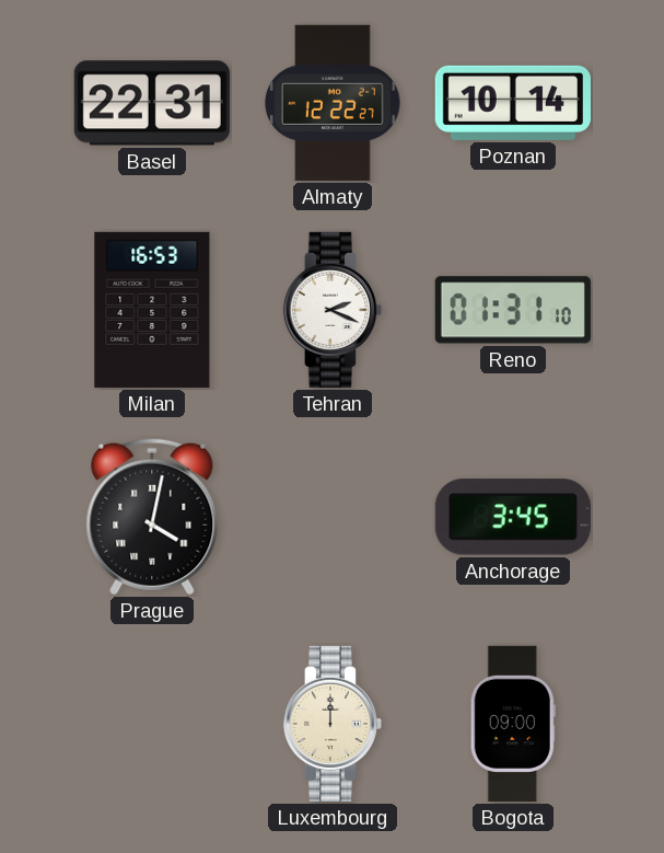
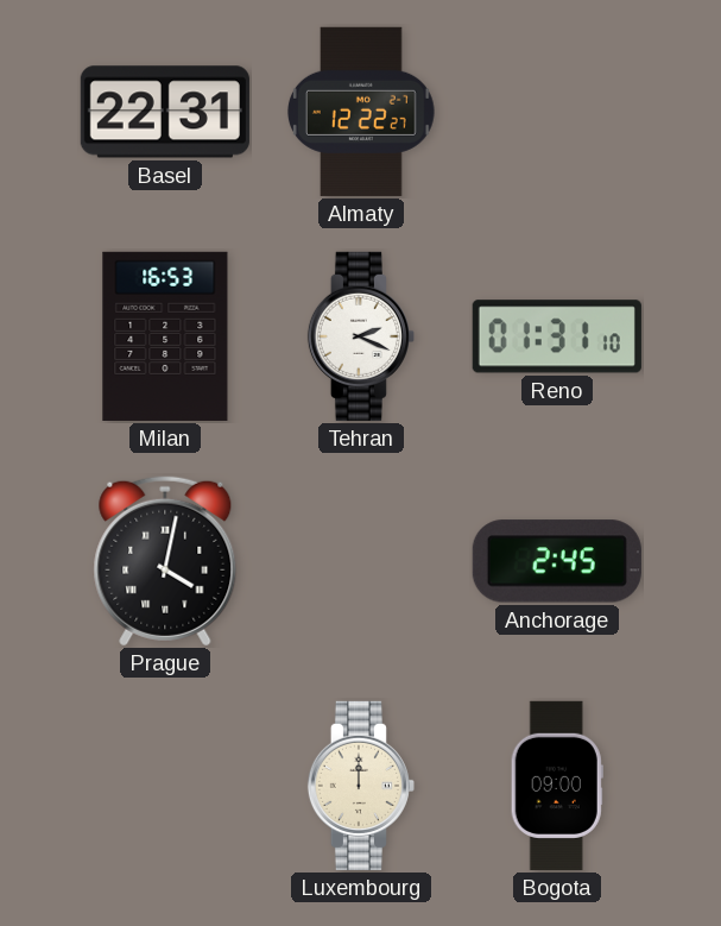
Poznan: 10:14 -> none (513, 103)
Anchorage: 3:45 -> 2:45 (557, 561)
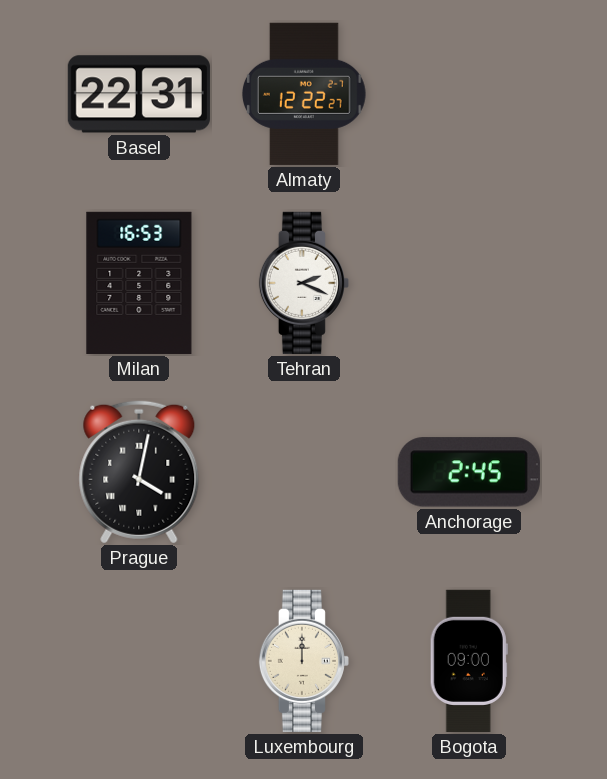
Reno: 01:31 -> none (557, 336)
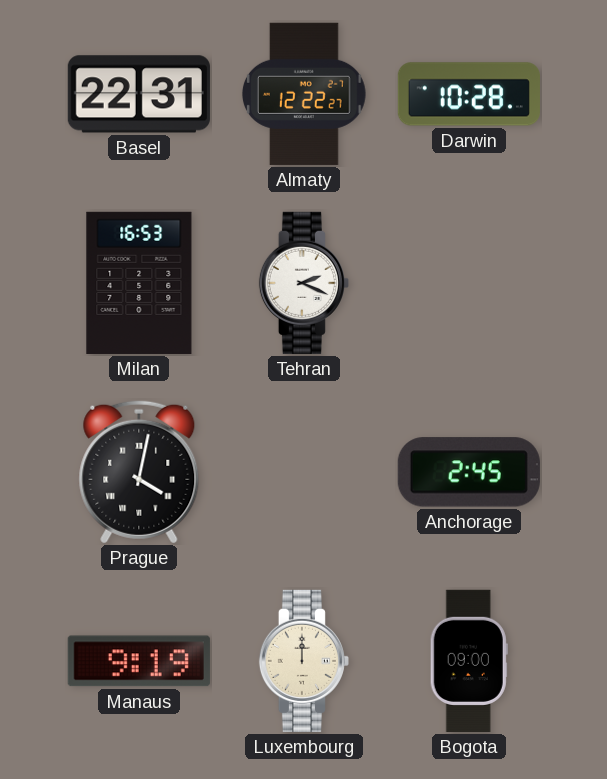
Darwin: none -> 10:28 (469, 94)
Manaus: none -> 9:19 (139, 661)
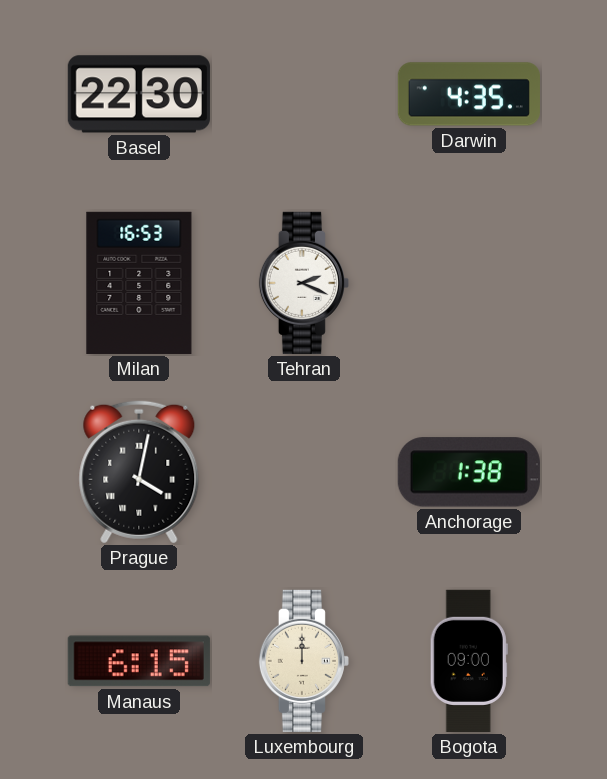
Basel: 22:31 -> 22:30 (139, 94)
Almaty: 12:22 -> none (304, 94)
Darwin: 10:28 -> 4:35 (469, 94)
Anchorage: 2:45 -> 1:38 (469, 472)
Manaus: 9:19 -> 6:15 (139, 661)
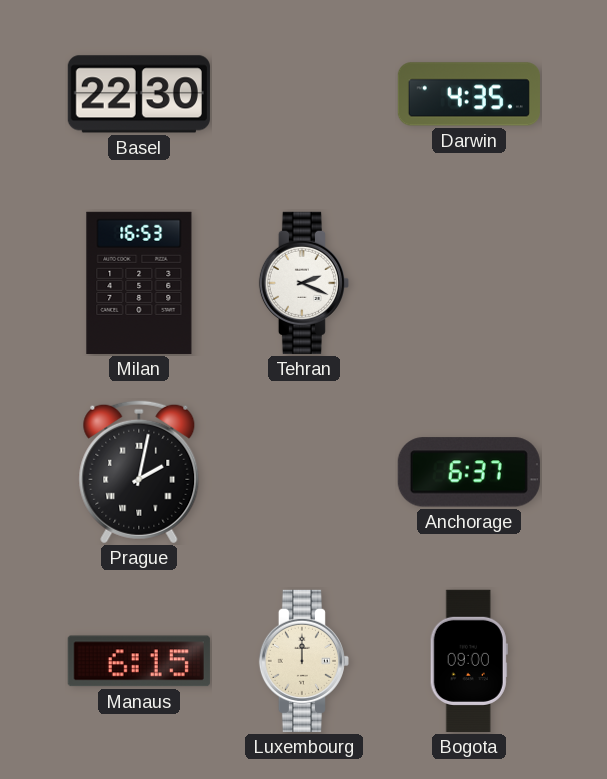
Prague: 4:02 -> 2:02 (139, 472)
Anchorage: 1:38 -> 6:37 (469, 472)
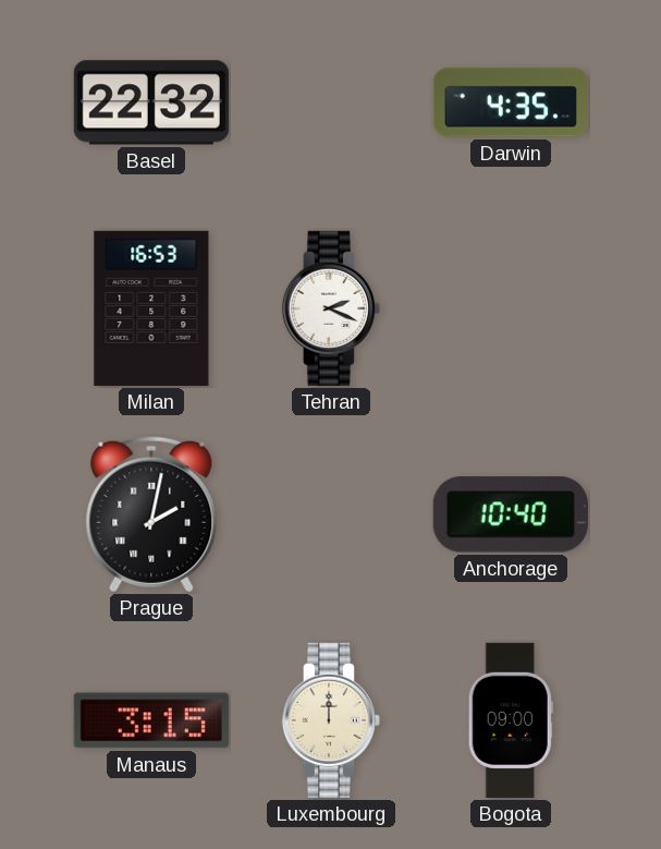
Basel: 22:30 -> 22:32 (151, 102)
Anchorage: 6:37 -> 10:40 (511, 514)
Manaus: 6:15 -> 3:15 (151, 720)
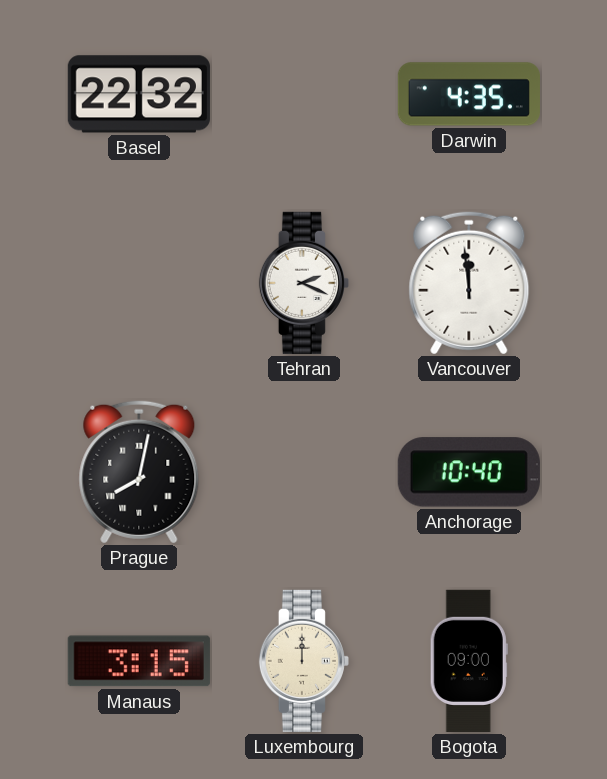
Milan: 16:53 -> none (151, 308)
Vancouver: none -> 11:59 (469, 283)
Prague: 2:02 -> 8:02 (139, 472)
